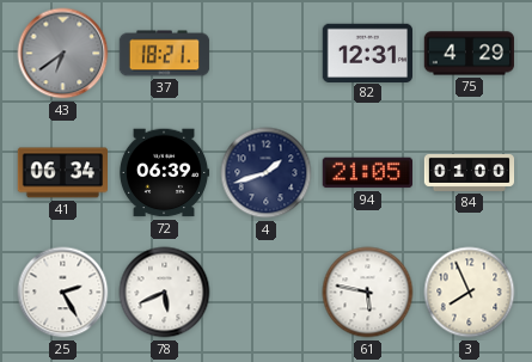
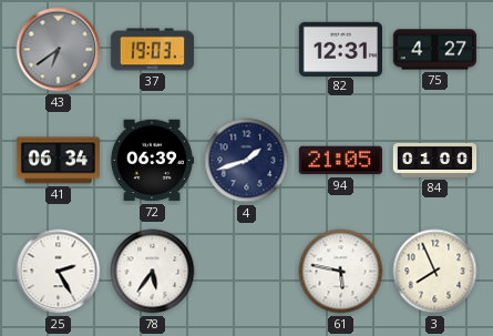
37: 18:21 -> 19:03 (153, 50)
75: 4:29 -> 4:27 (435, 50)
78: 5:41 -> 5:36 (153, 272)
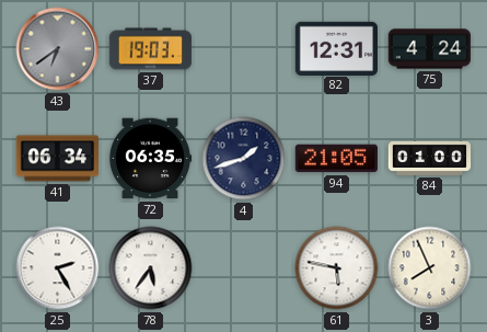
75: 4:27 -> 4:24 (430, 49)
72: 06:39 -> 06:35 (150, 159)
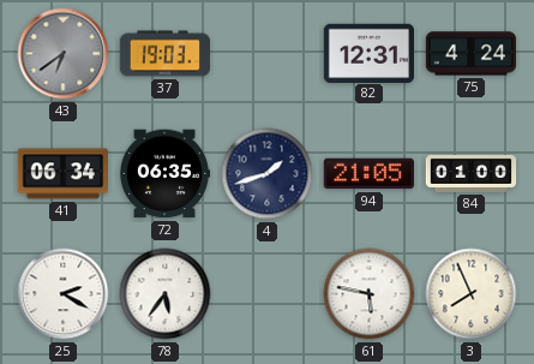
25: 2:25 -> 2:20 (64, 294)
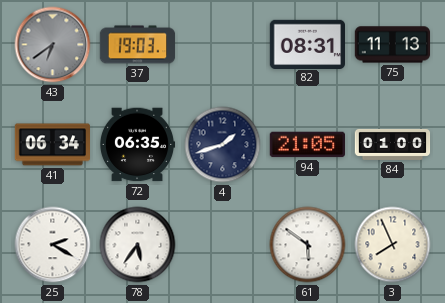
82: 12:31 -> 08:31 (307, 44)
75: 4:24 -> 11:13 (393, 45)
61: 5:47 -> 5:51 (308, 245)
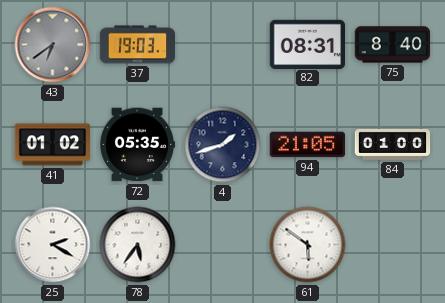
75: 11:13 -> 8:40 (393, 45)
41: 06:34 -> 01:02 (52, 145)
72: 06:35 -> 05:35 (137, 145)
3: 7:56 -> none (393, 245)
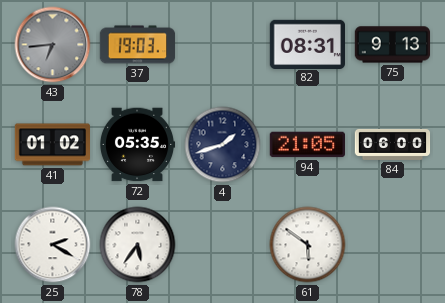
43: 6:39 -> 6:44 (53, 45)
75: 8:40 -> 9:13 (393, 45)
84: 01:00 -> 06:00 (393, 144)
